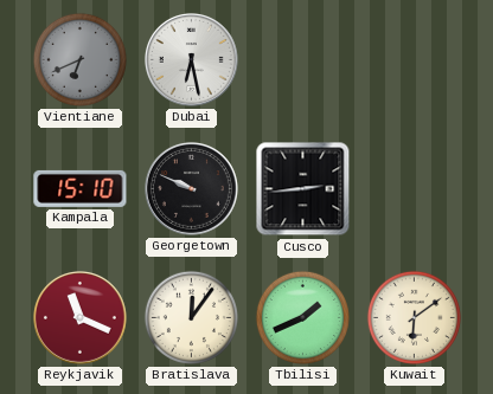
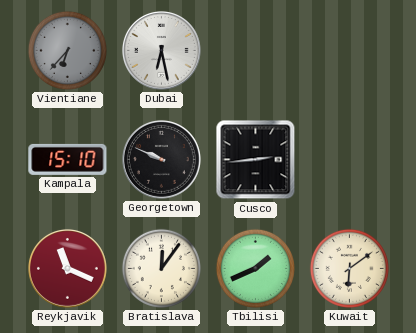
Vientiane: 6:41 -> 6:37 (67, 50)
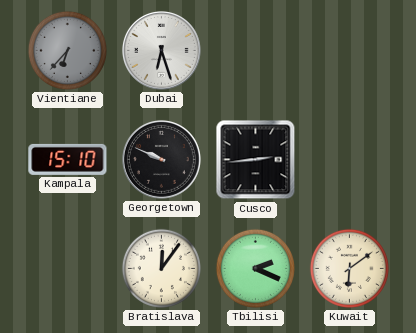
Dubai: 6:28 -> 6:27 (161, 51)
Reykjavik: 11:19 -> none (67, 269)
Tbilisi: 1:41 -> 2:19 (255, 268)
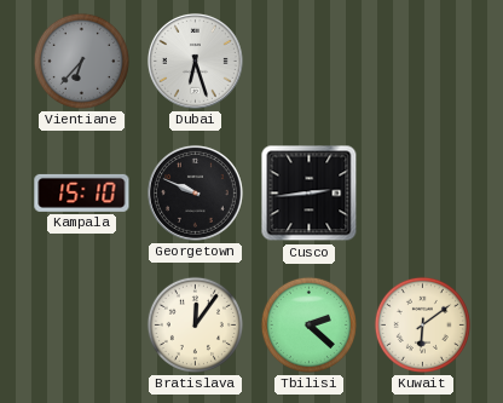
Tbilisi: 2:19 -> 2:22 (308, 324)
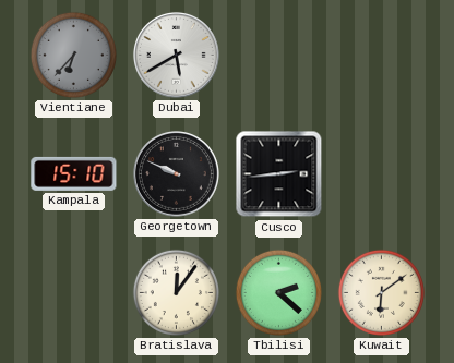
Dubai: 6:27 -> 5:40 (176, 56)
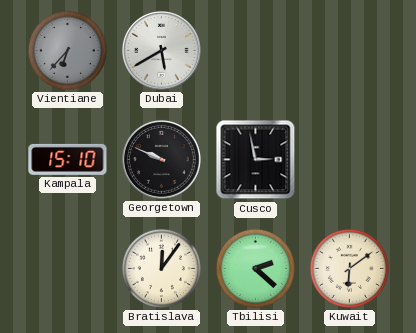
Cusco: 2:44 -> 2:58 (256, 160)
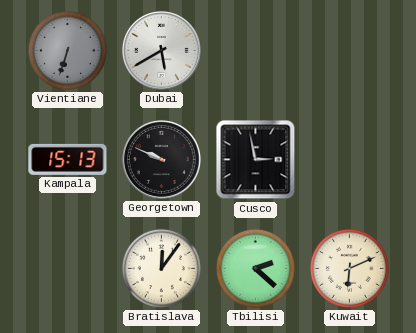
Vientiane: 6:37 -> 6:33 (67, 50)
Kampala: 15:10 -> 15:13 (68, 159)
Kuwait: 6:09 -> 6:11 (349, 268)
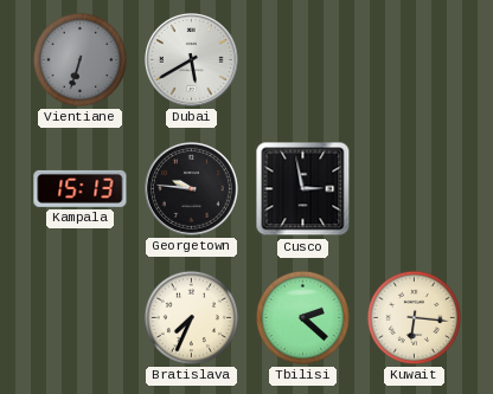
Georgetown: 9:49 -> 9:46 (191, 189)
Bratislava: 12:06 -> 7:34 (191, 317)
Kuwait: 6:11 -> 6:16 (414, 317)
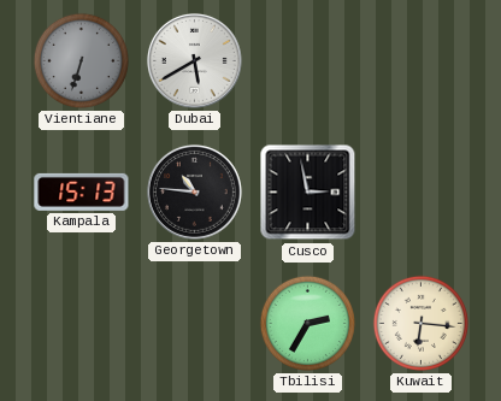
Georgetown: 9:46 -> 10:46 (194, 193)
Bratislava: 7:34 -> none (191, 317)
Tbilisi: 2:22 -> 2:35 (307, 323)
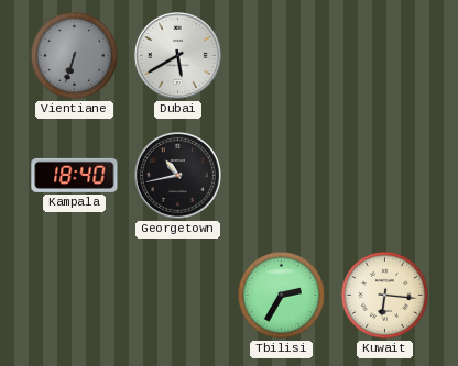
Kampala: 15:13 -> 18:40 (75, 175)
Georgetown: 10:46 -> 10:43 (177, 176)
Cusco: 2:58 -> none (308, 193)
